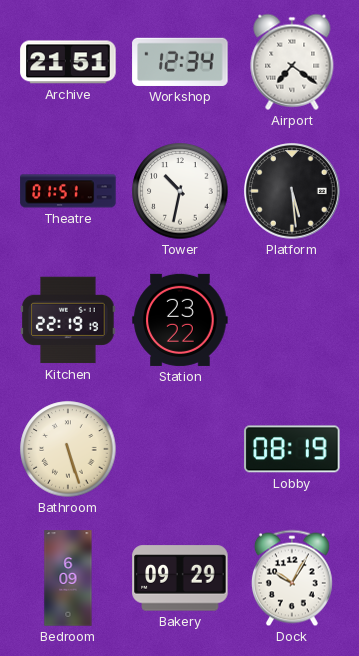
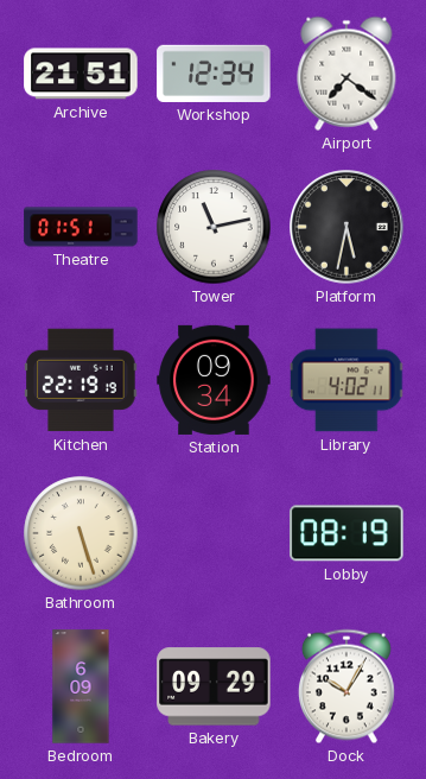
Tower: 10:32 -> 11:13 (214, 227)
Platform: 5:29 -> 5:32 (346, 227)
Station: 23:22 -> 09:34 (214, 380)
Library: none -> 4:02 (348, 380)
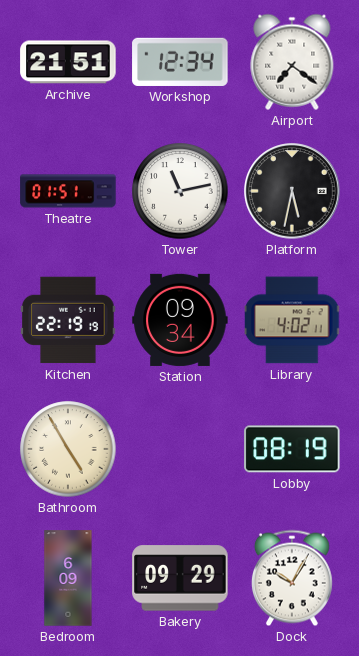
Bathroom: 5:27 -> 4:55 (68, 449)
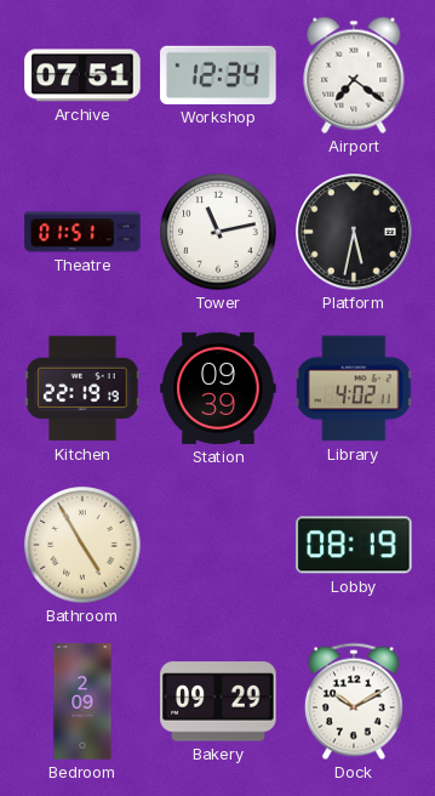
Archive: 21:51 -> 07:51 (82, 75)
Station: 09:34 -> 09:39 (218, 388)
Bedroom: 6:09 -> 2:09 (82, 701)
Dock: 10:05 -> 10:10 (354, 701)
